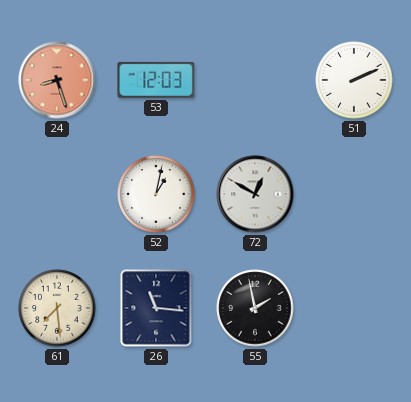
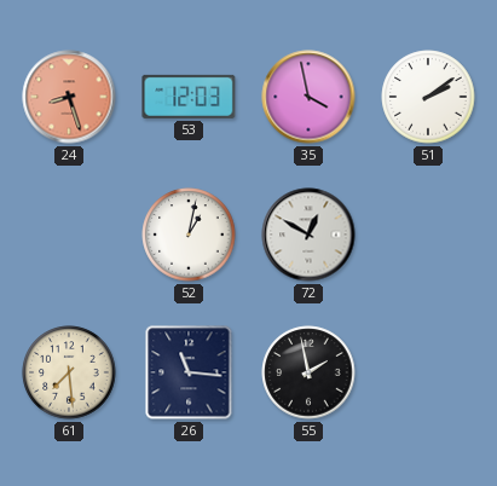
35: none -> 3:58 (308, 97)
51: 2:11 -> 2:09 (428, 97)
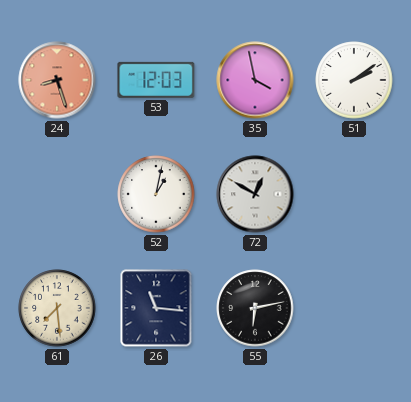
55: 1:58 -> 6:13 (255, 308)
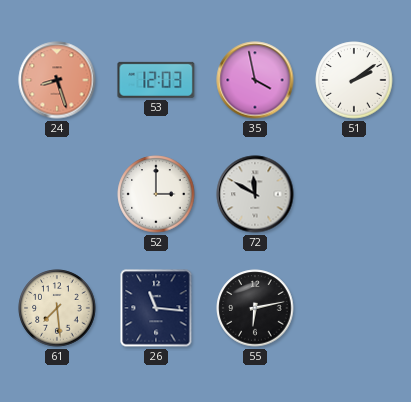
52: 1:02 -> 3:00 (156, 194)
72: 12:50 -> 11:50 (255, 194)
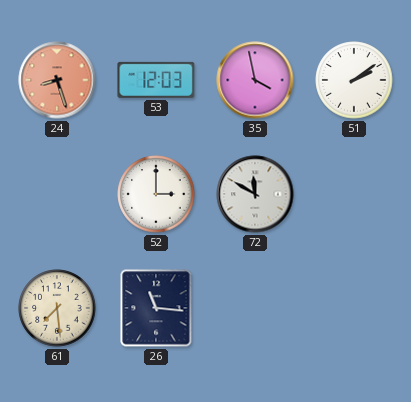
55: 6:13 -> none (255, 308)
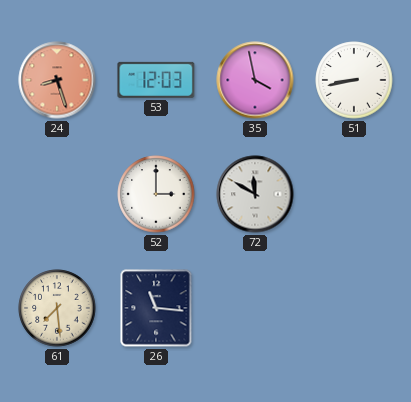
51: 2:09 -> 8:43 (354, 80)
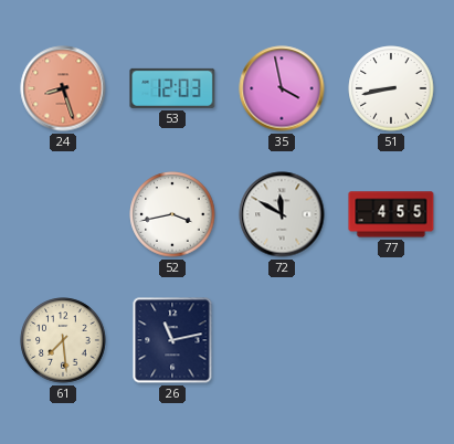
52: 3:00 -> 3:43 (172, 214)
77: none -> 4:55 (391, 214)
26: 11:16 -> 11:13 (172, 340)
